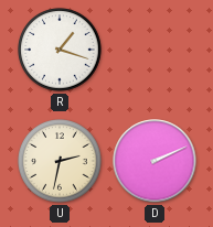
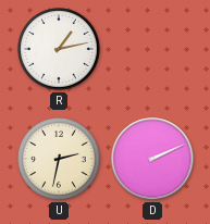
R: 1:18 -> 1:13 (59, 49)
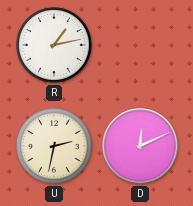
D: 2:11 -> 12:11 (140, 146)
